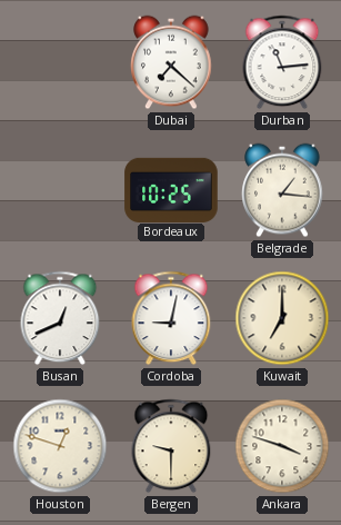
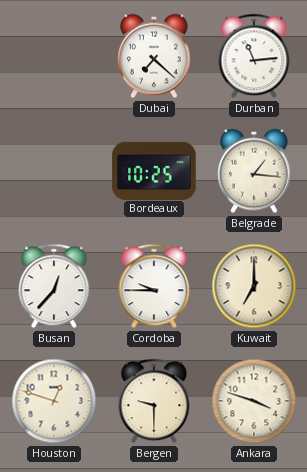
Busan: 12:41 -> 12:37 (54, 286)
Cordoba: 9:02 -> 9:45 (154, 286)
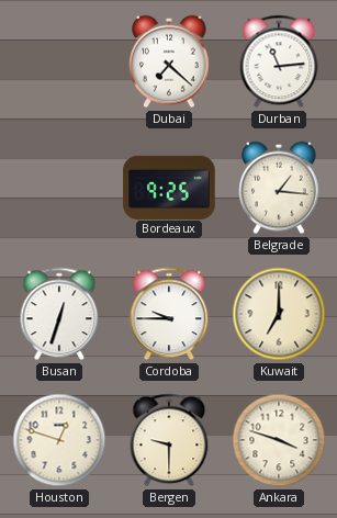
Bordeaux: 10:25 -> 9:25 (169, 187)
Busan: 12:37 -> 12:33 (59, 314)
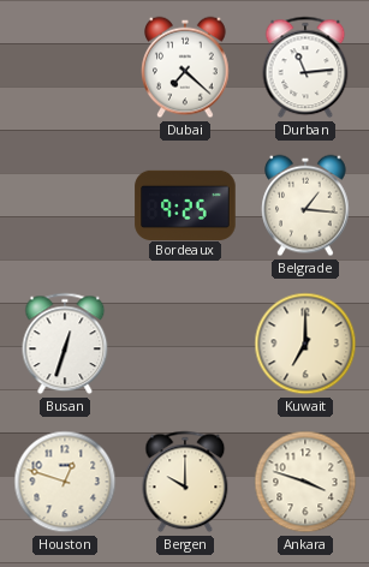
Cordoba: 9:45 -> none (169, 314)
Bergen: 9:30 -> 10:00 (185, 482)
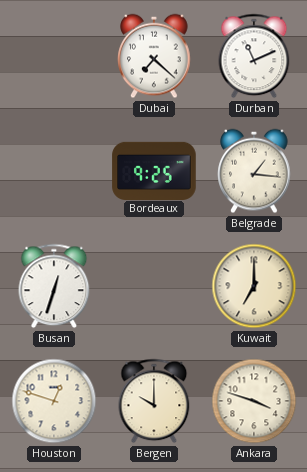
Durban: 11:14 -> 11:11 (254, 56)
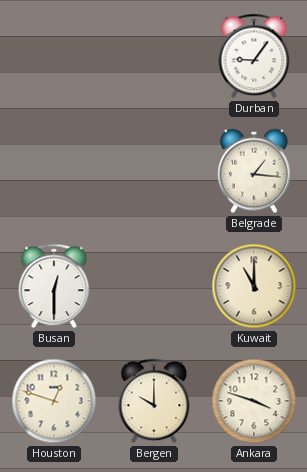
Dubai: 7:22 -> none (154, 56)
Durban: 11:11 -> 9:06 (254, 56)
Bordeaux: 9:25 -> none (154, 170)
Busan: 12:33 -> 12:30 (54, 286)
Kuwait: 7:00 -> 11:00 (254, 286)
